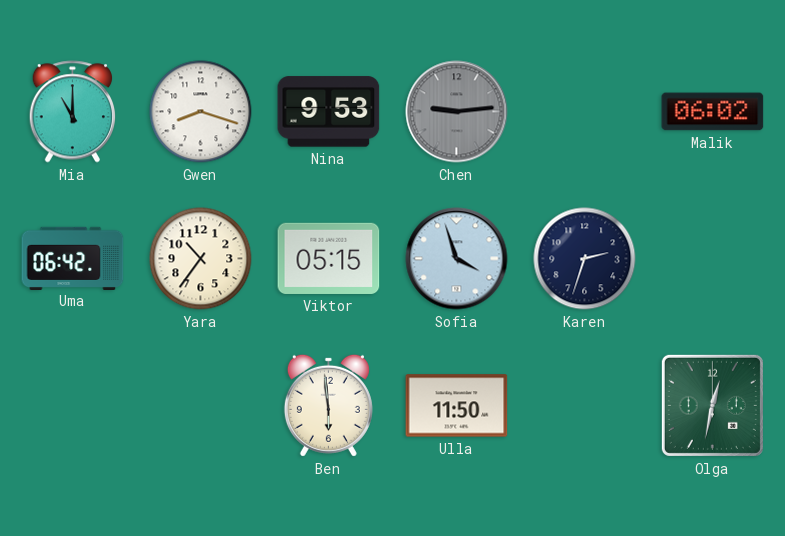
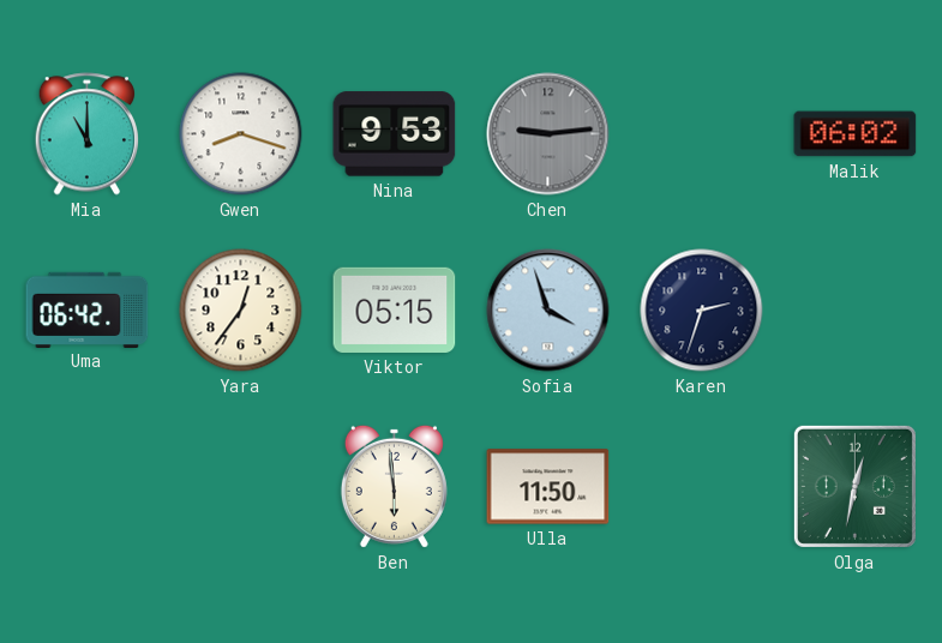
Yara: 10:36 -> 12:36 (241, 311)
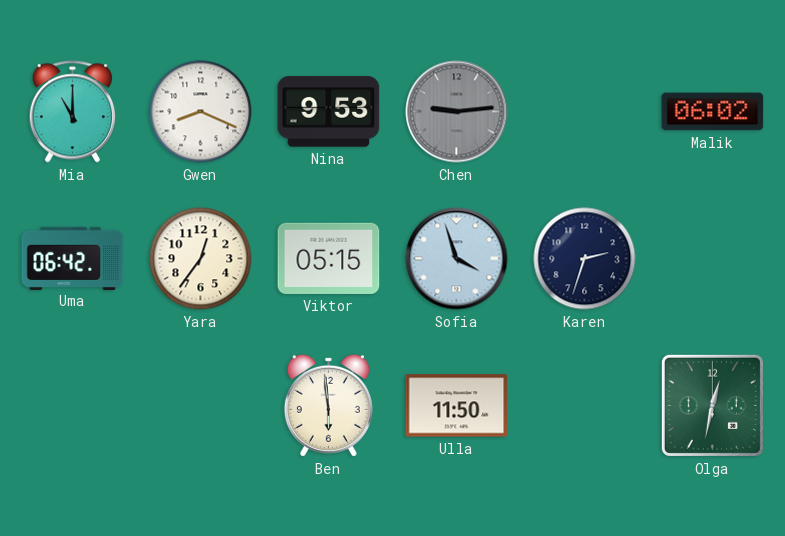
Gwen: 8:18 -> 8:19 (201, 112)
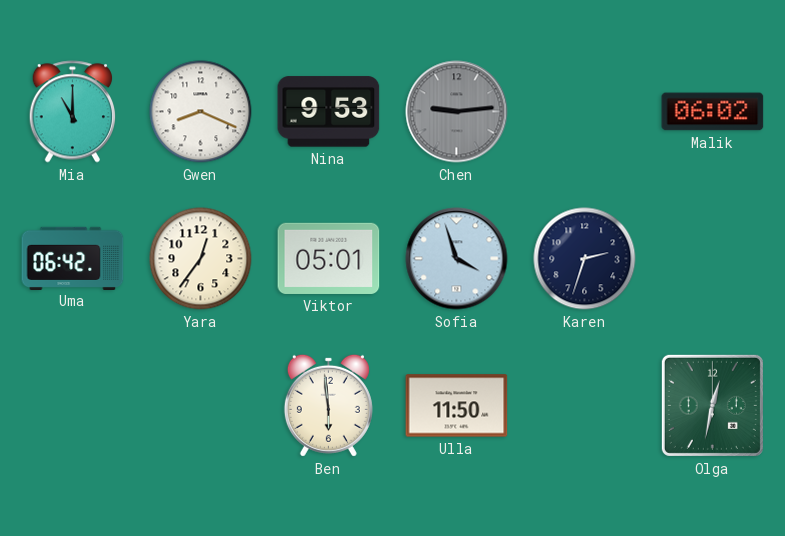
Viktor: 05:15 -> 05:01 (329, 258)
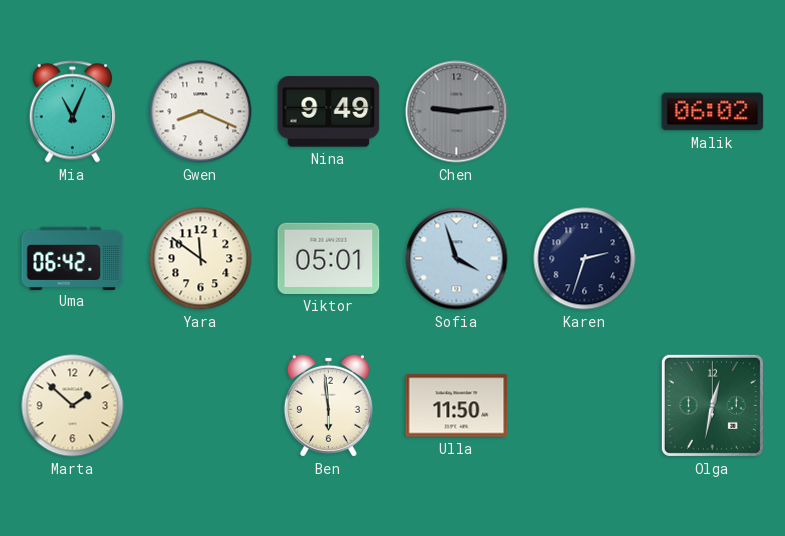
Mia: 11:00 -> 11:04 (72, 112)
Nina: 9:53 -> 9:49 (329, 112)
Yara: 12:36 -> 11:51 (201, 259)
Marta: none -> 1:52 (73, 406)
